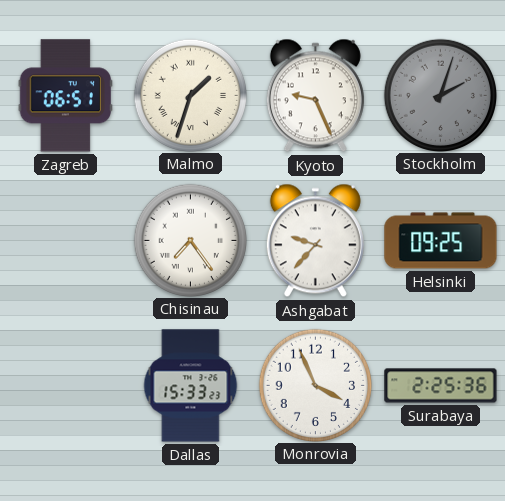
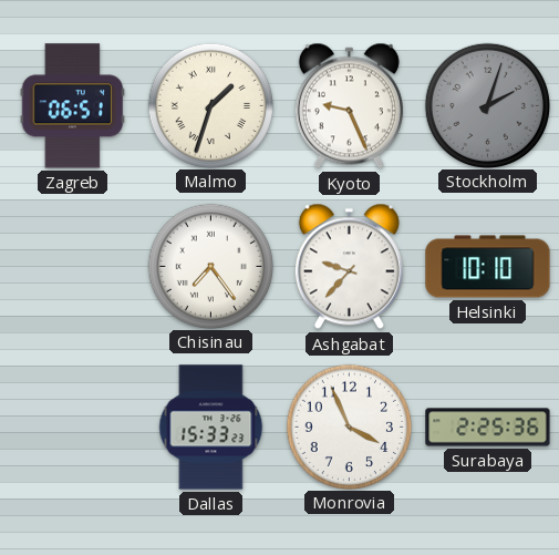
Helsinki: 09:25 -> 10:10 (488, 267)
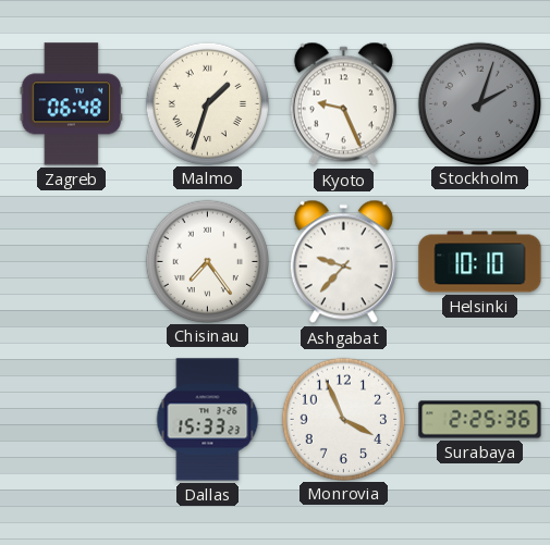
Zagreb: 06:51 -> 06:48 (71, 104)
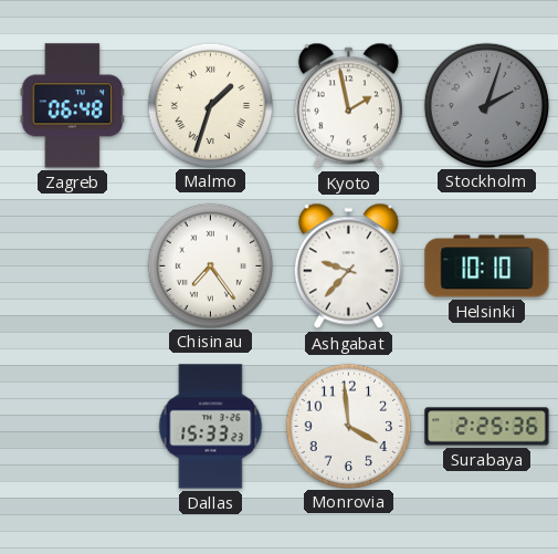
Kyoto: 9:26 -> 1:58 (348, 106)
Monrovia: 3:56 -> 3:59 (348, 426)
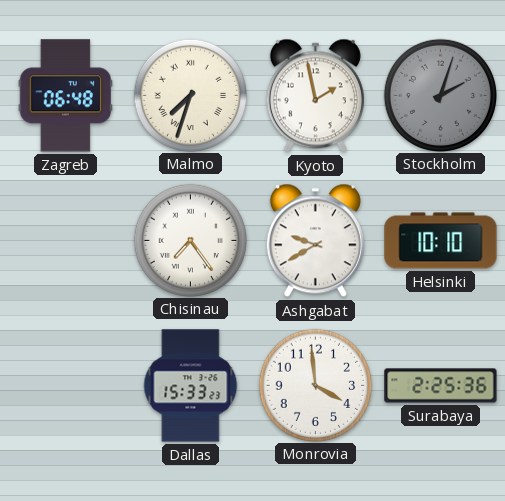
Malmo: 1:33 -> 7:33 (190, 95)
Ashgabat: 9:37 -> 9:40 (315, 241)
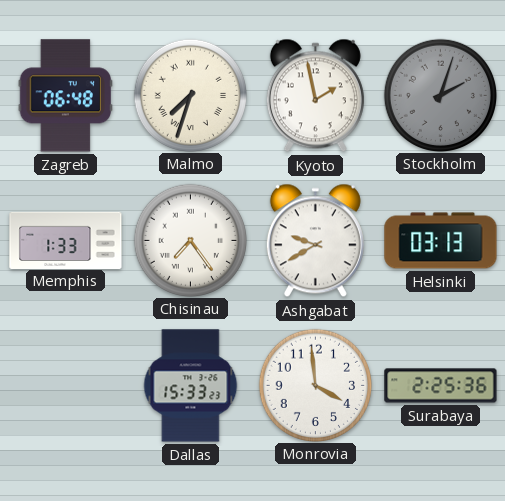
Memphis: none -> 1:33 (66, 240)
Helsinki: 10:10 -> 03:13 (441, 241)
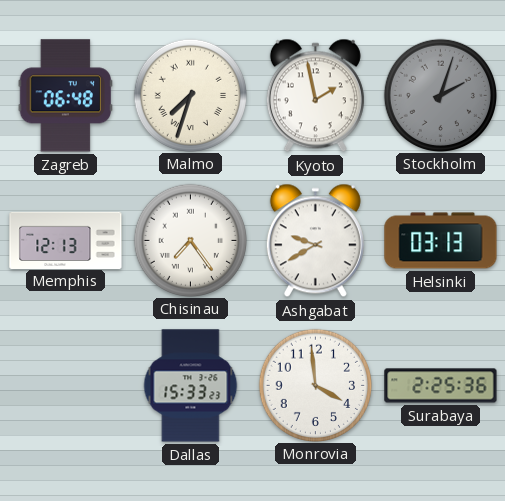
Memphis: 1:33 -> 12:13 (66, 240)
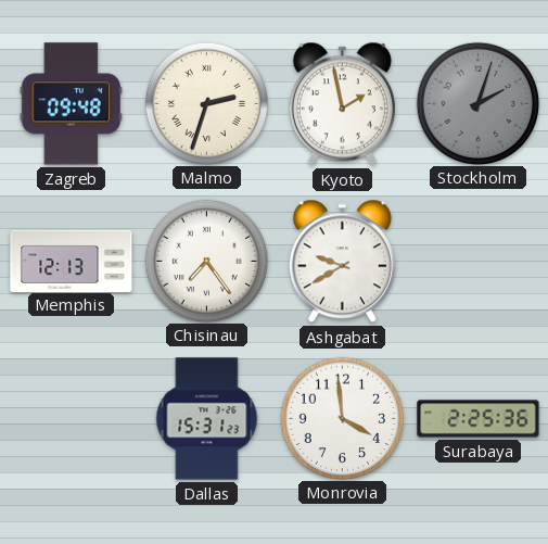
Zagreb: 06:48 -> 09:48 (71, 104)
Malmo: 7:33 -> 2:33 (206, 103)
Helsinki: 03:13 -> none (441, 241)
Dallas: 15:33 -> 15:31 (207, 419)
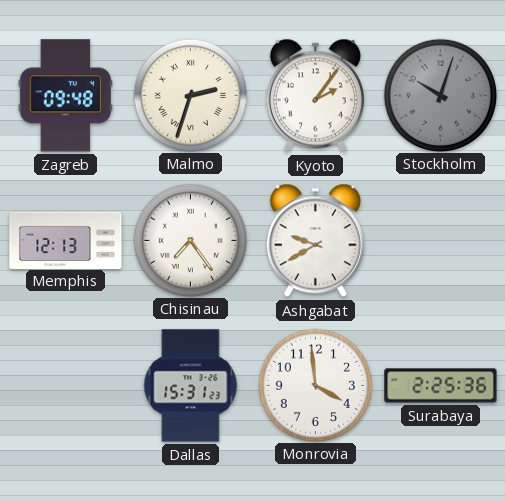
Kyoto: 1:58 -> 2:06 (315, 96)
Stockholm: 2:03 -> 10:03 (440, 95)
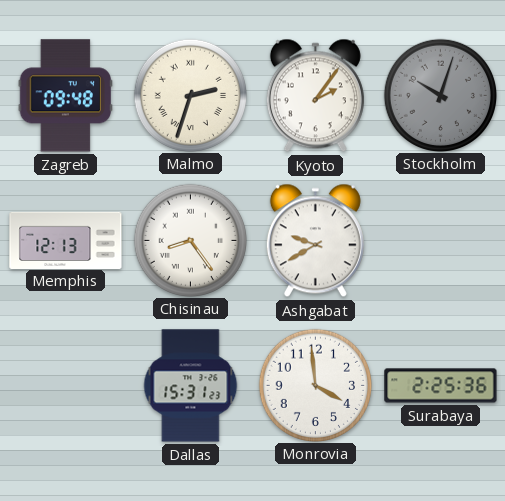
Chisinau: 7:24 -> 8:24 (190, 240)
